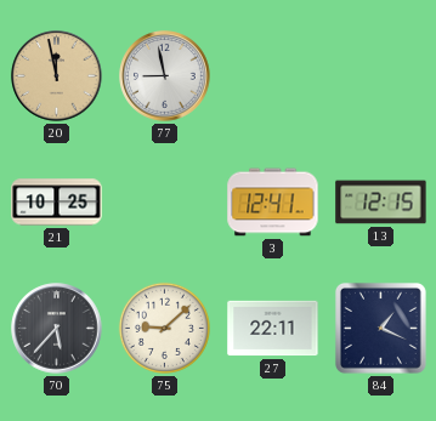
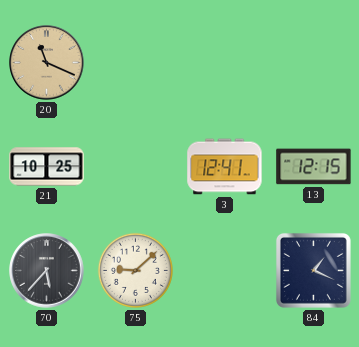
20: 11:58 -> 11:19 (47, 63)
77: 8:58 -> none (165, 76)
27: 22:11 -> none (273, 329)
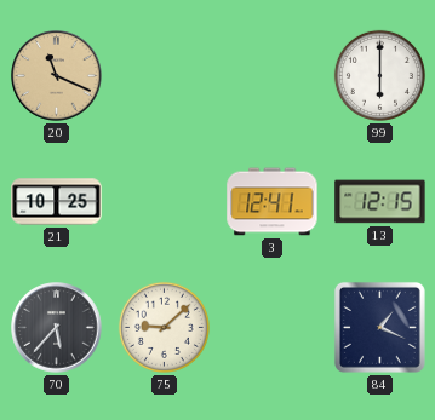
99: none -> 6:00 (379, 75)
